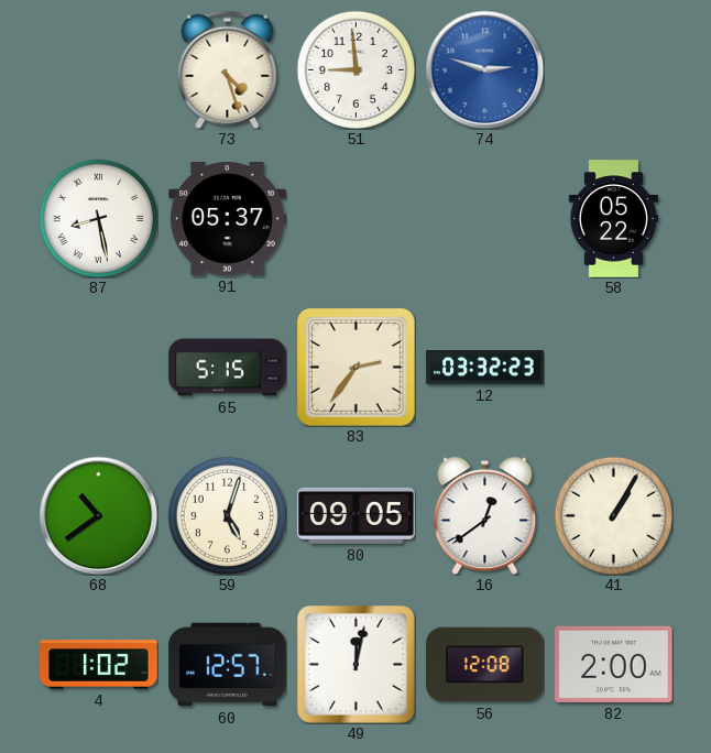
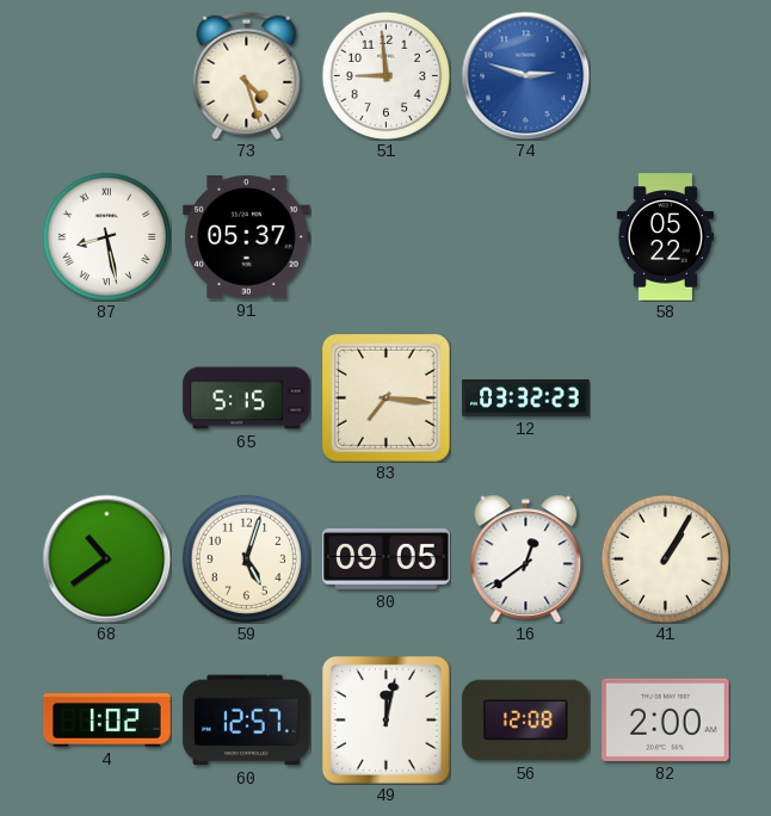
83: 2:36 -> 7:16 (387, 398)
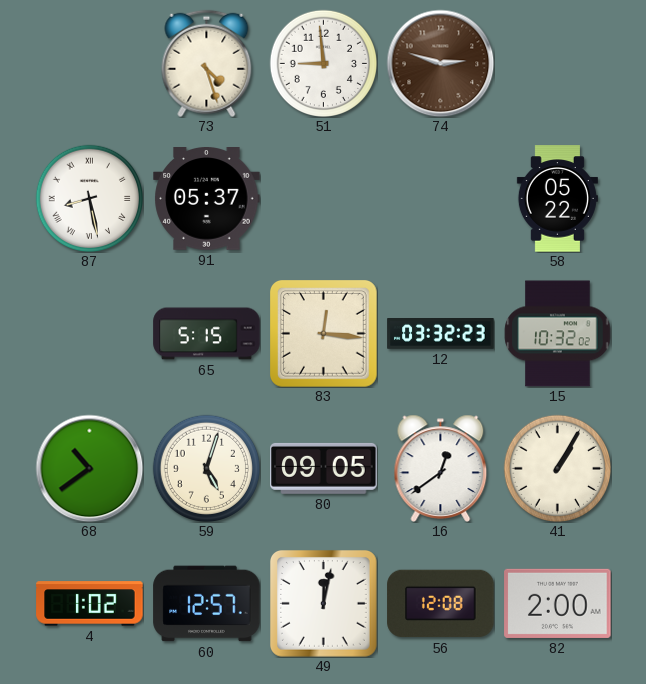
74 dial: blue -> brown (440, 63)
83: 7:16 -> 12:16 (324, 334)
15: none -> 10:32 (557, 334)
